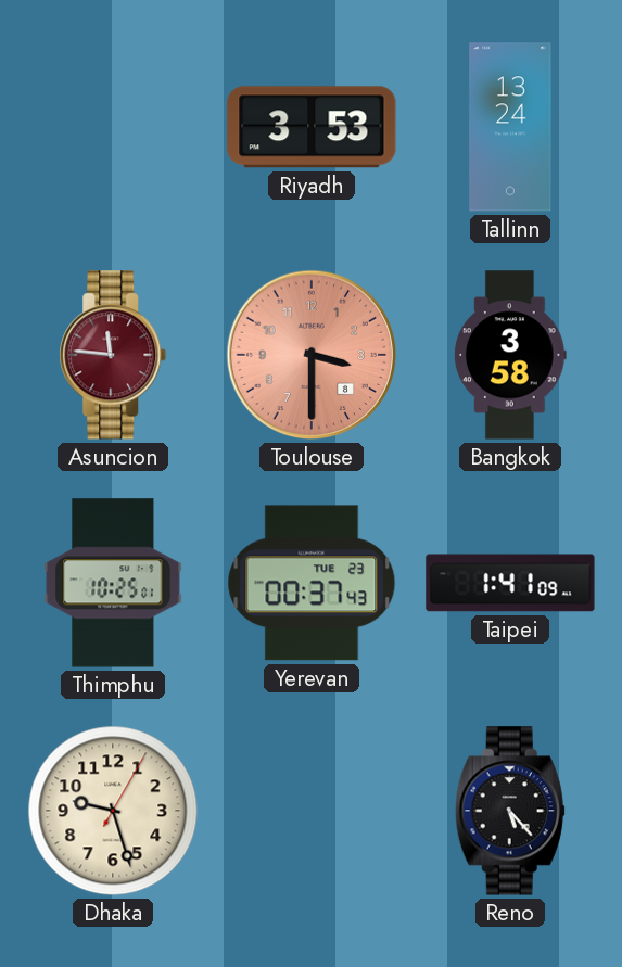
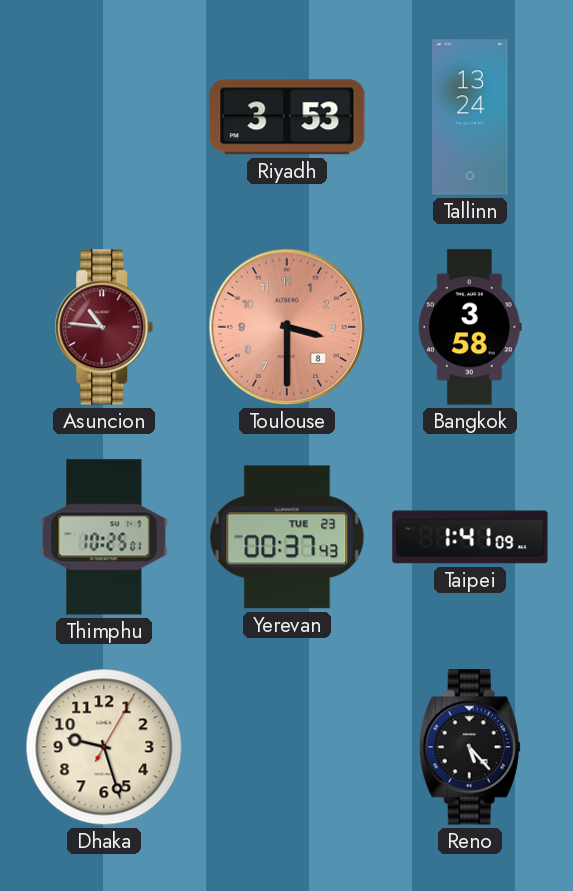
Asuncion: 11:46 -> 10:46 (104, 327)
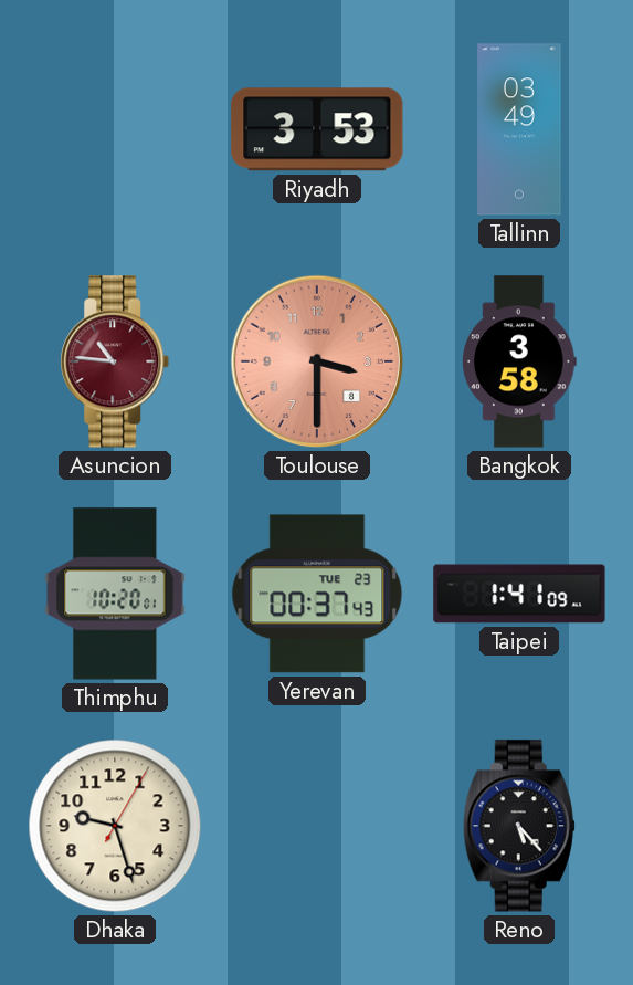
Tallinn: 13:24 -> 03:49 (519, 129)
Thimphu: 10:25 -> 10:20 (115, 594)
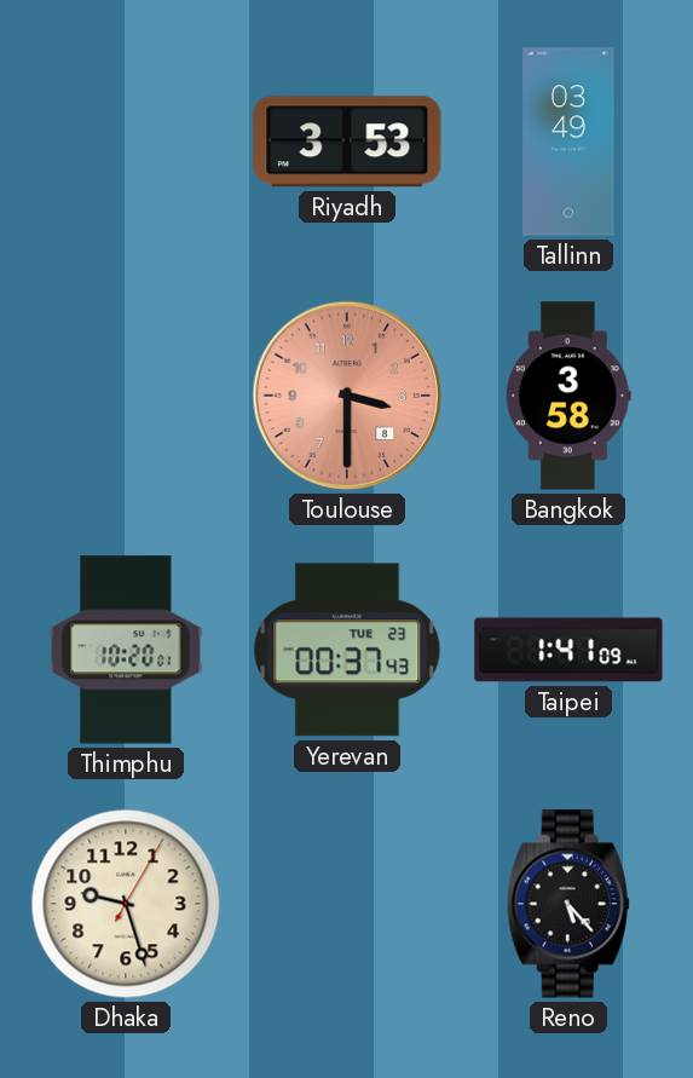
Asuncion: 10:46 -> none (115, 361)
